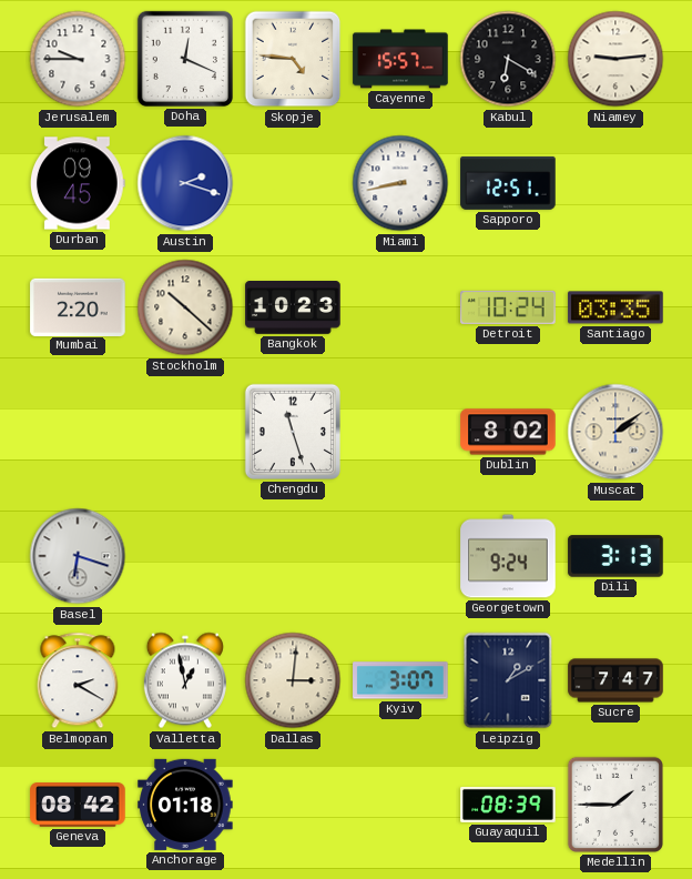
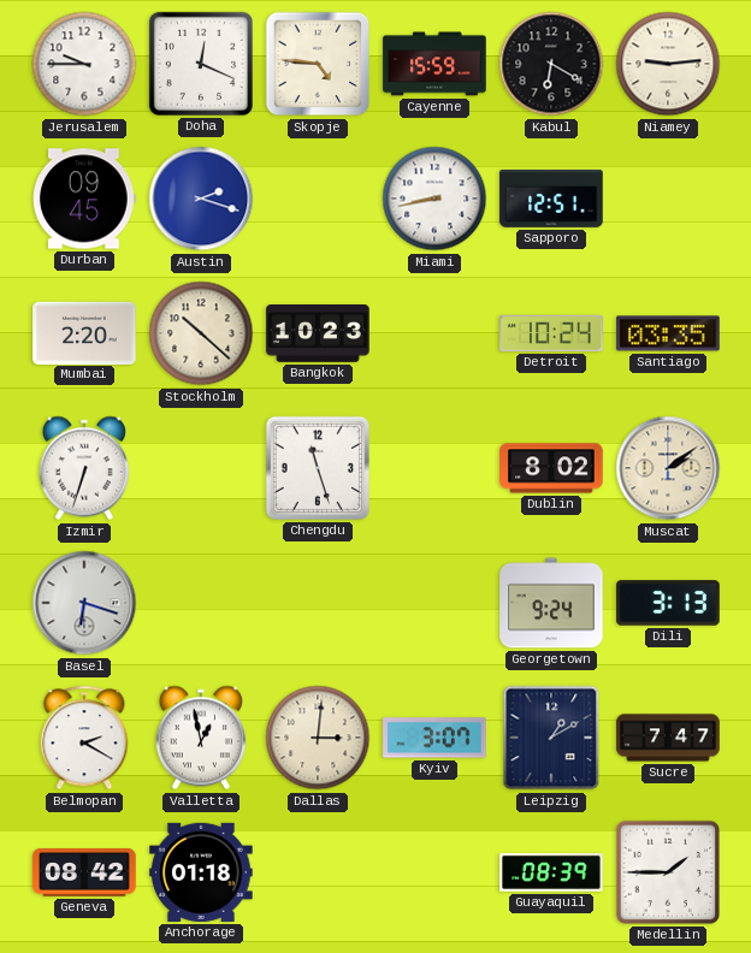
Cayenne: 15:57 -> 15:59 (434, 64)
Izmir: none -> 6:33 (84, 468)
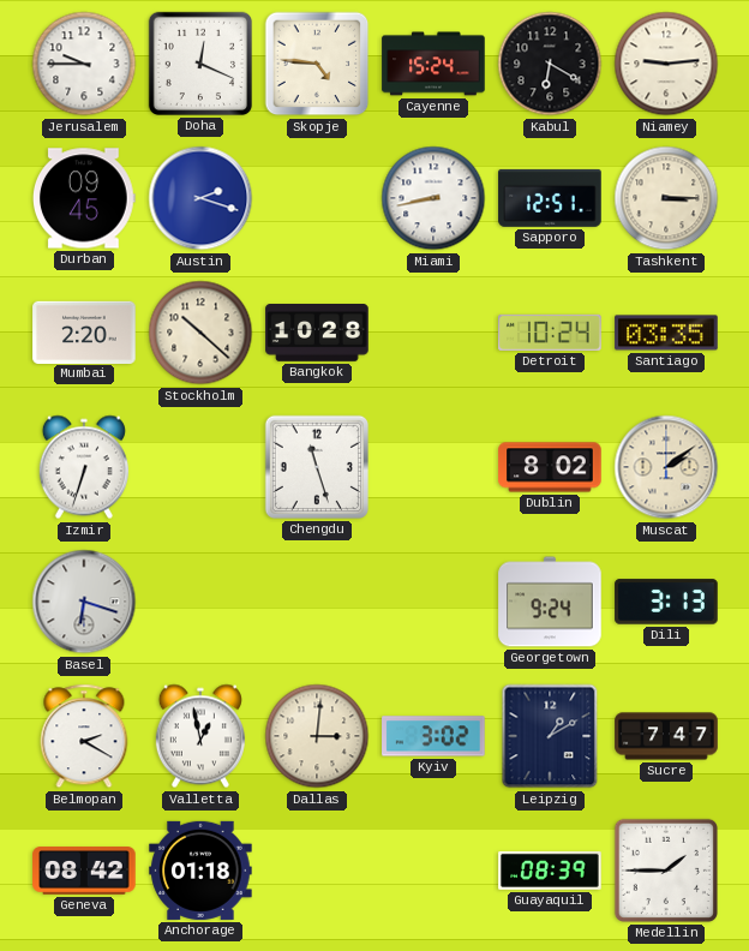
Cayenne: 15:59 -> 15:24 (433, 64)
Tashkent: none -> 3:15 (666, 198)
Bangkok: 10:23 -> 10:28 (317, 334)
Kyiv: 3:07 -> 3:02 (433, 736)
